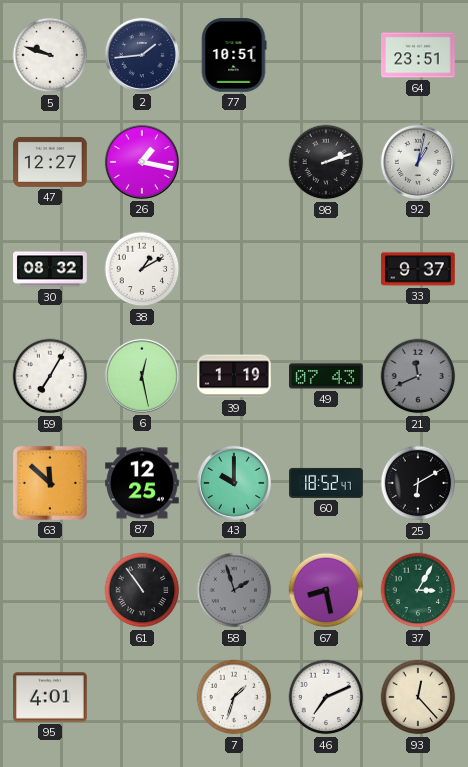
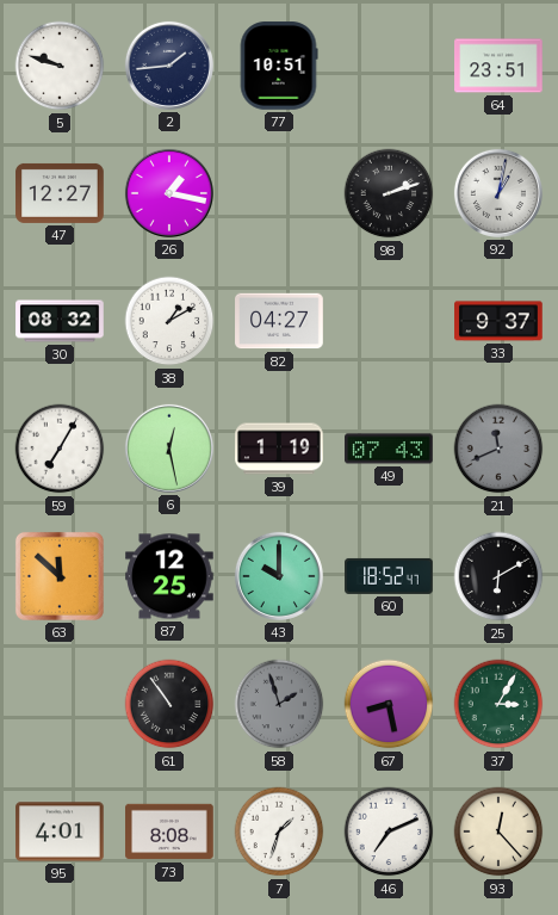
82: none -> 04:27 (279, 321)
73: none -> 8:08 (169, 831)
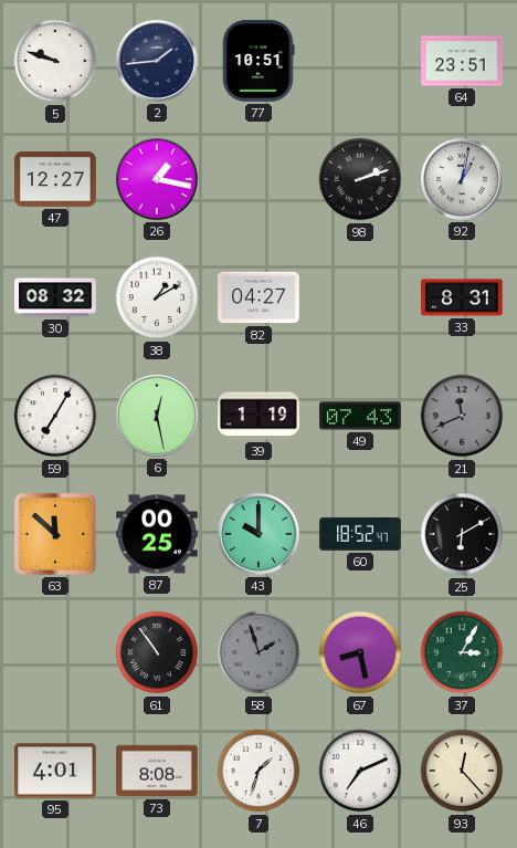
33: 9:37 -> 8:31 (462, 297)
87: 12:25 -> 00:25 (157, 534)
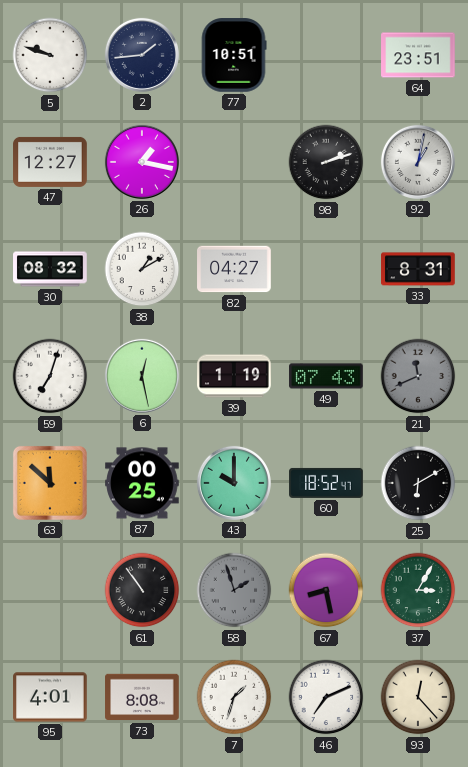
59: 7:05 -> 7:03 (50, 376)
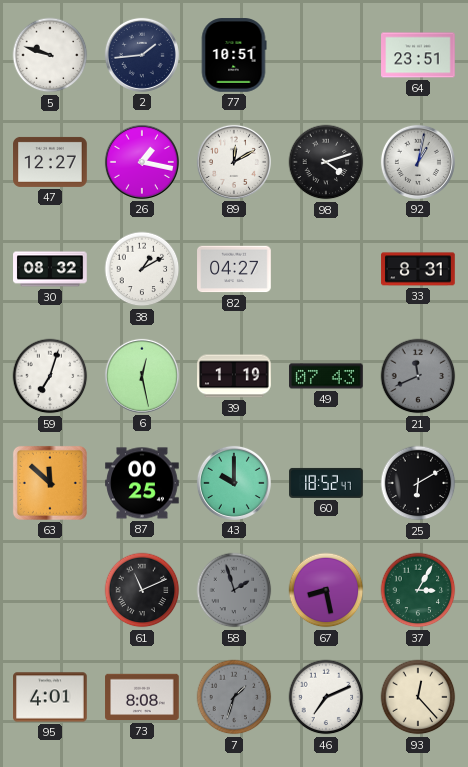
89: none -> 12:10 (234, 162)
98: 2:12 -> 4:12 (326, 162)
61: 10:54 -> 11:11 (142, 590)
7 dial: white -> grey (234, 697)
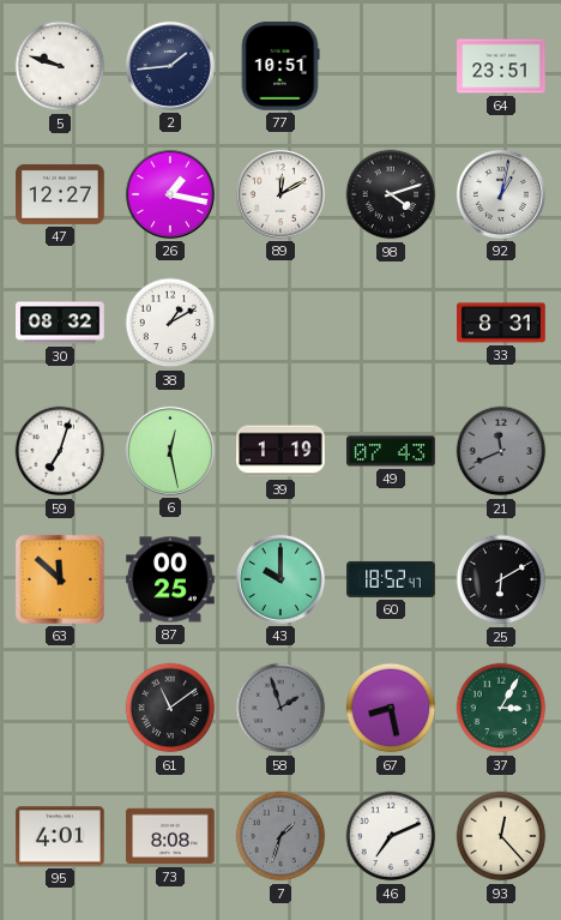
82: 04:27 -> none (234, 269)
61: 11:11 -> 11:09 (170, 708)
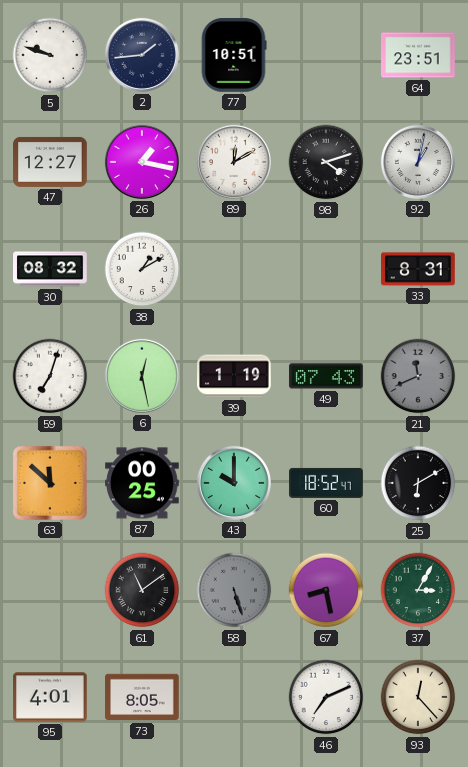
58: 1:57 -> 5:27 (234, 590)
73: 8:08 -> 8:05 (142, 697)
7: 1:33 -> none (280, 836)
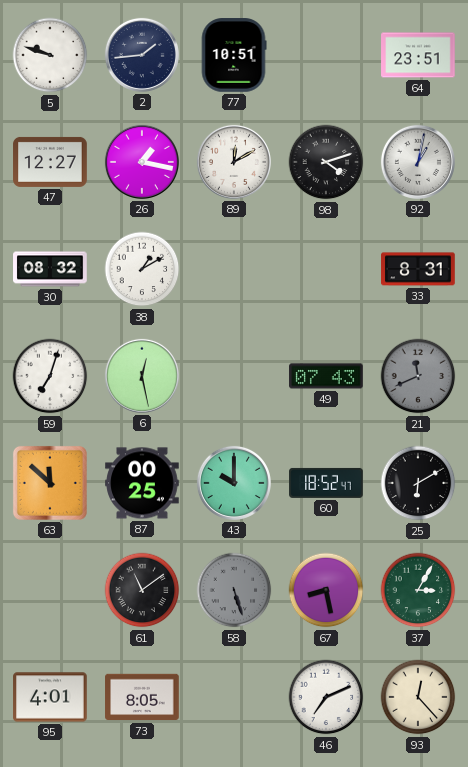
39: 1:19 -> none (234, 376)
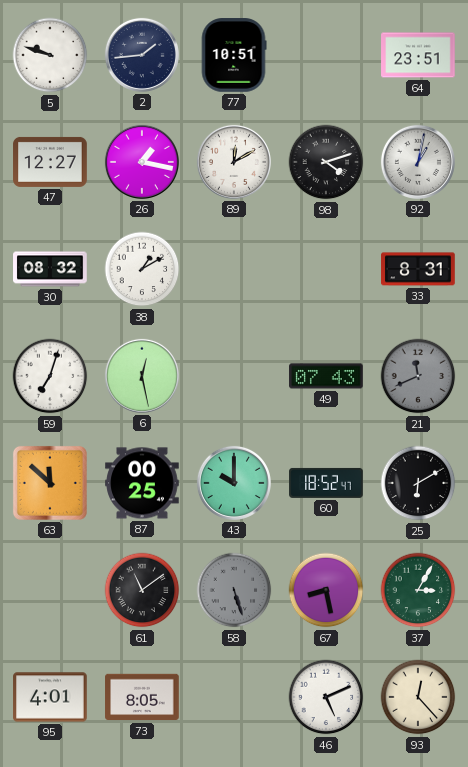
46: 7:11 -> 5:11 (326, 697)
